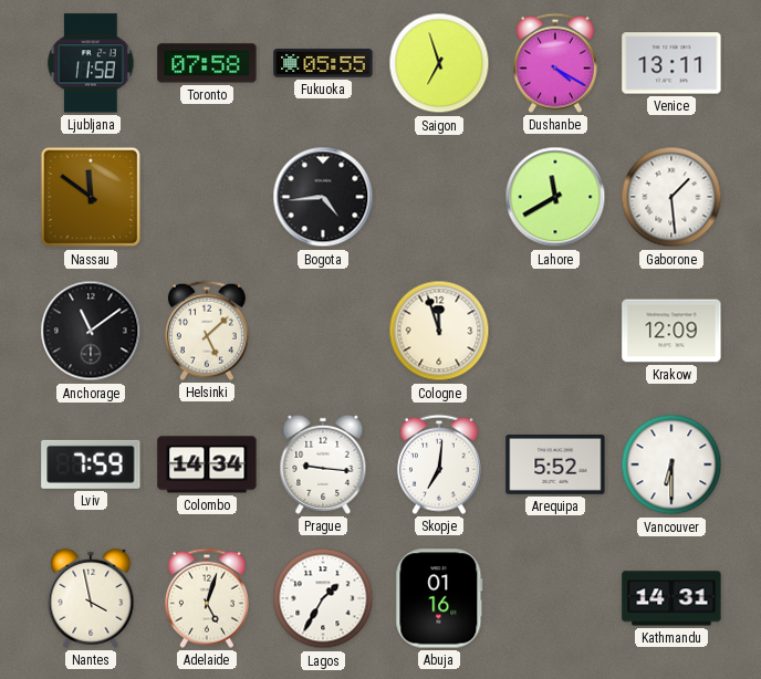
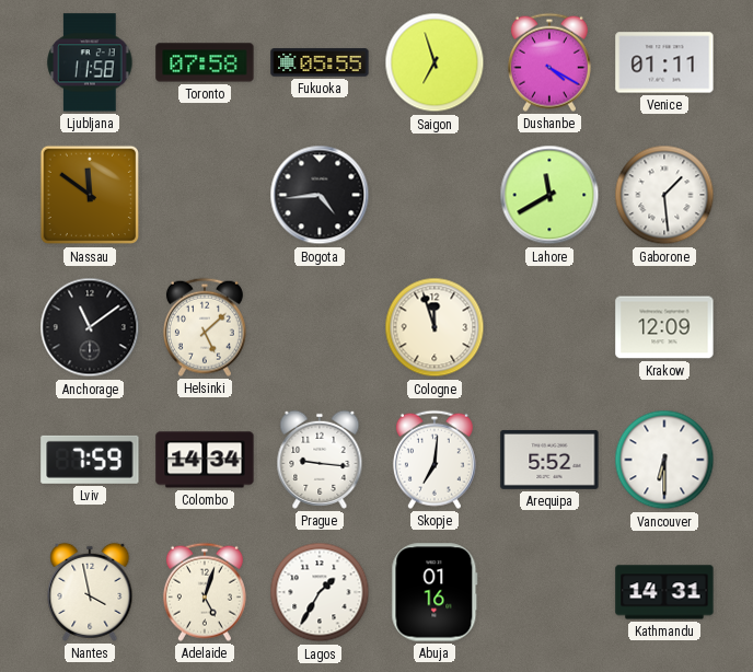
Venice: 13:11 -> 01:11 (664, 62)
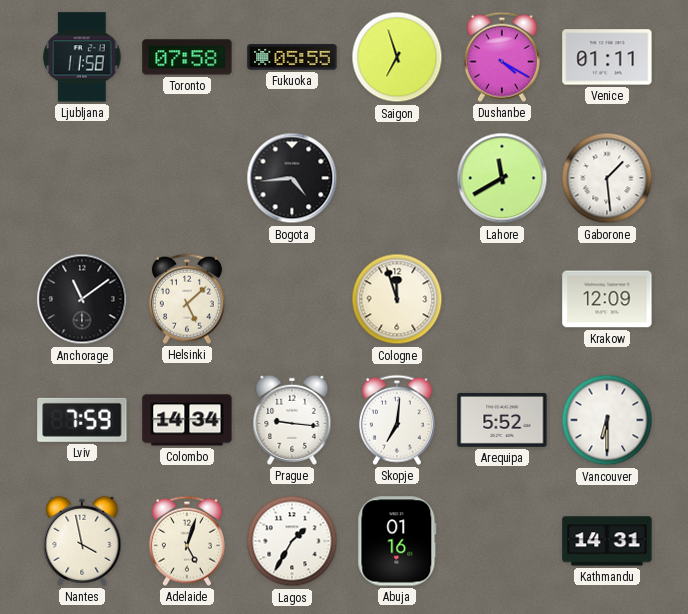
Nassau: 11:51 -> none (90, 195)
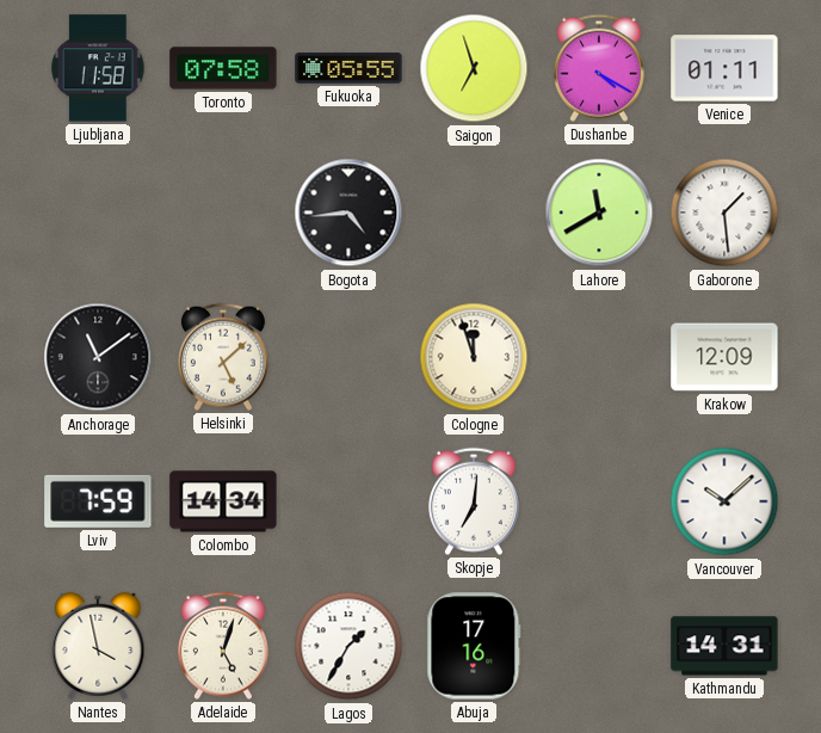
Prague: 9:16 -> none (292, 420)
Arequipa: 5:52 -> none (502, 420)
Vancouver: 6:30 -> 10:08 (724, 501)
Abuja: 01:16 -> 17:16 (474, 646)
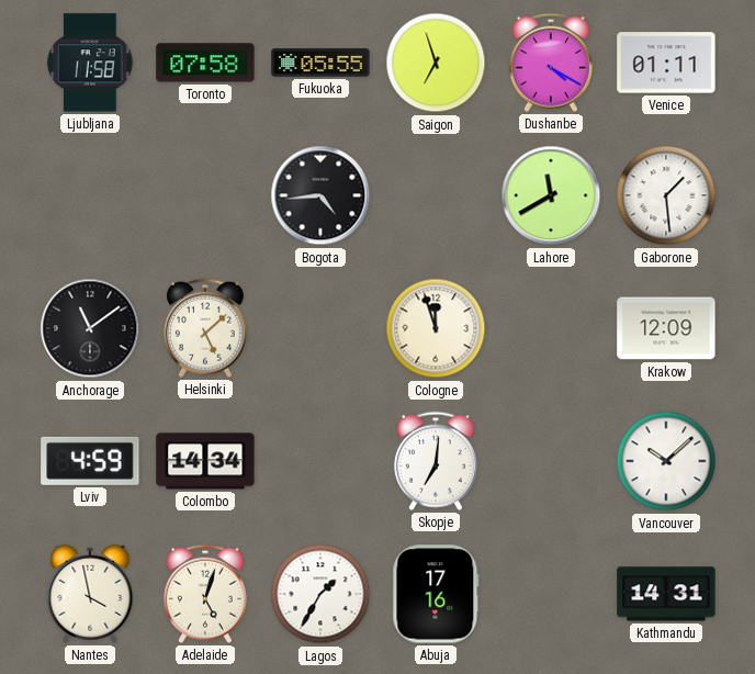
Lviv: 7:59 -> 4:59 (90, 461)
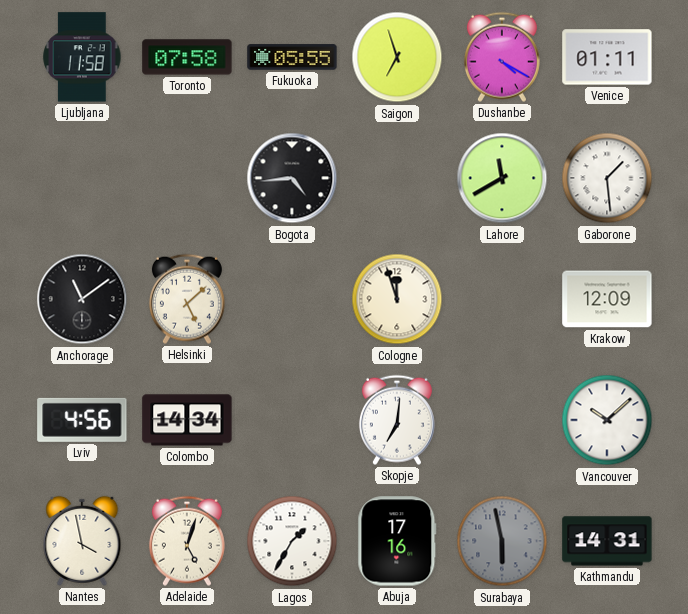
Lviv: 4:59 -> 4:56 (82, 420)
Surabaya: none -> 5:58 (502, 541)
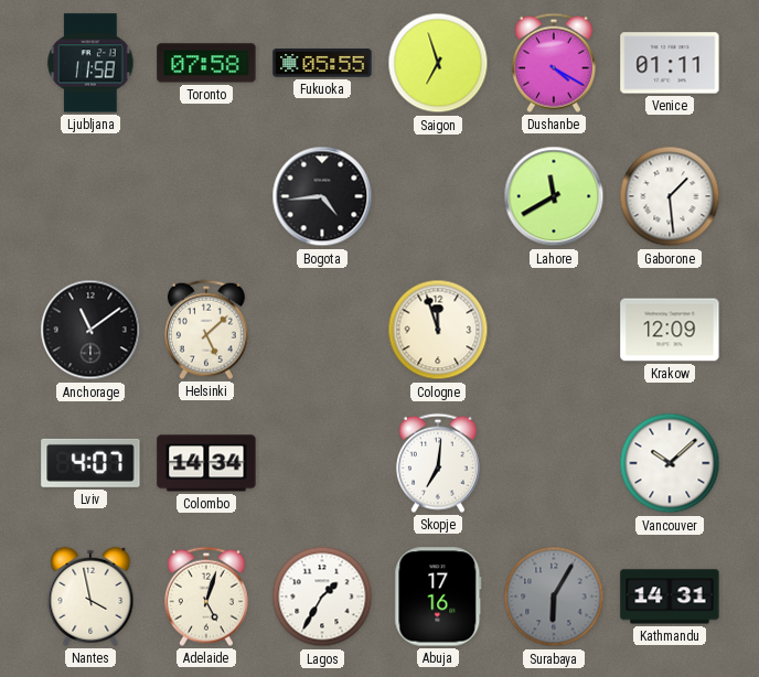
Lviv: 4:56 -> 4:07 (90, 463)
Surabaya: 5:58 -> 6:05 (554, 597)
